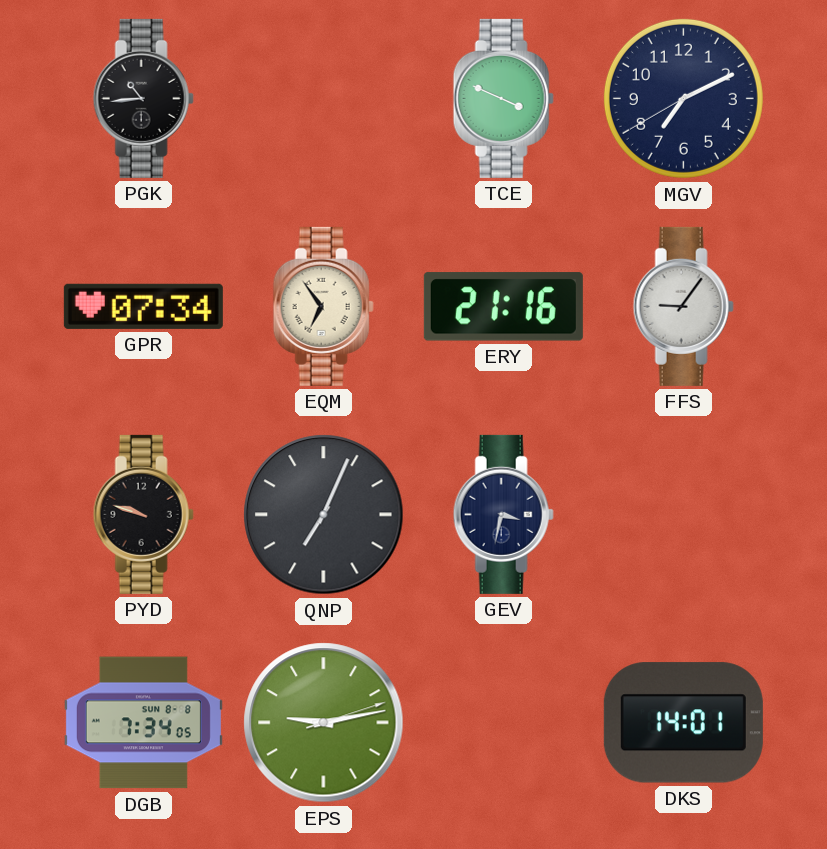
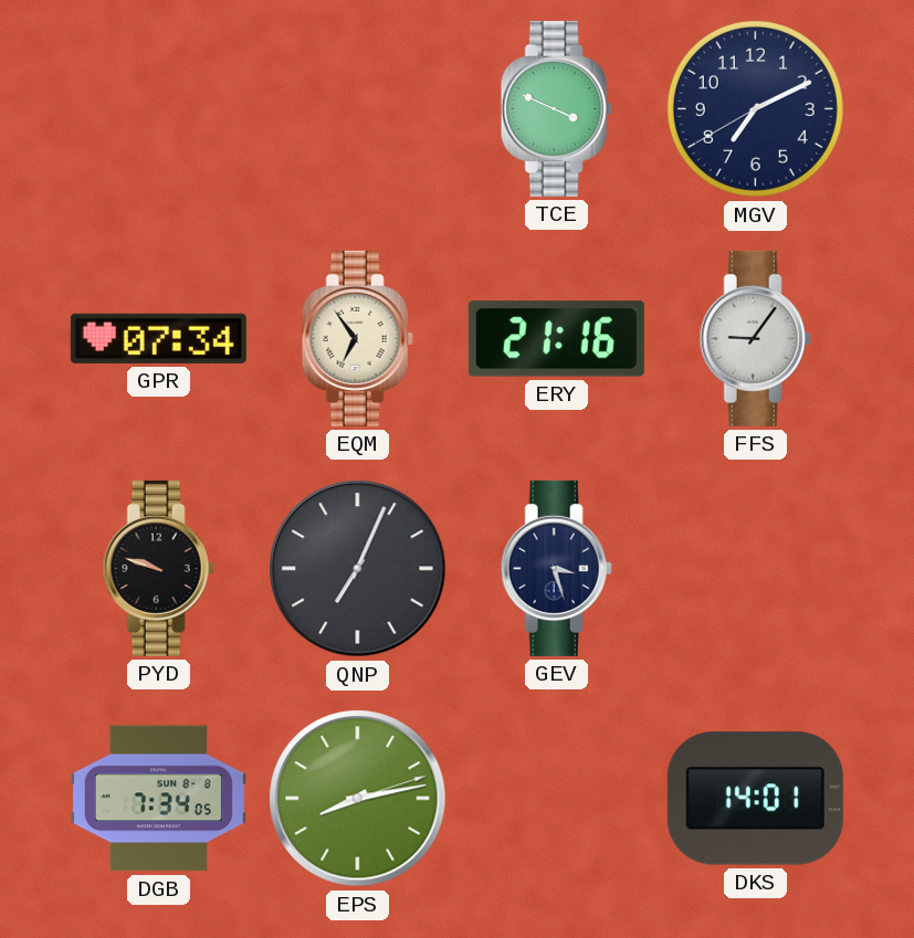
PGK: 10:44 -> none (143, 98)
GEV: 3:32 -> 3:27 (556, 568)
EPS: 9:13 -> 8:13 (358, 799)
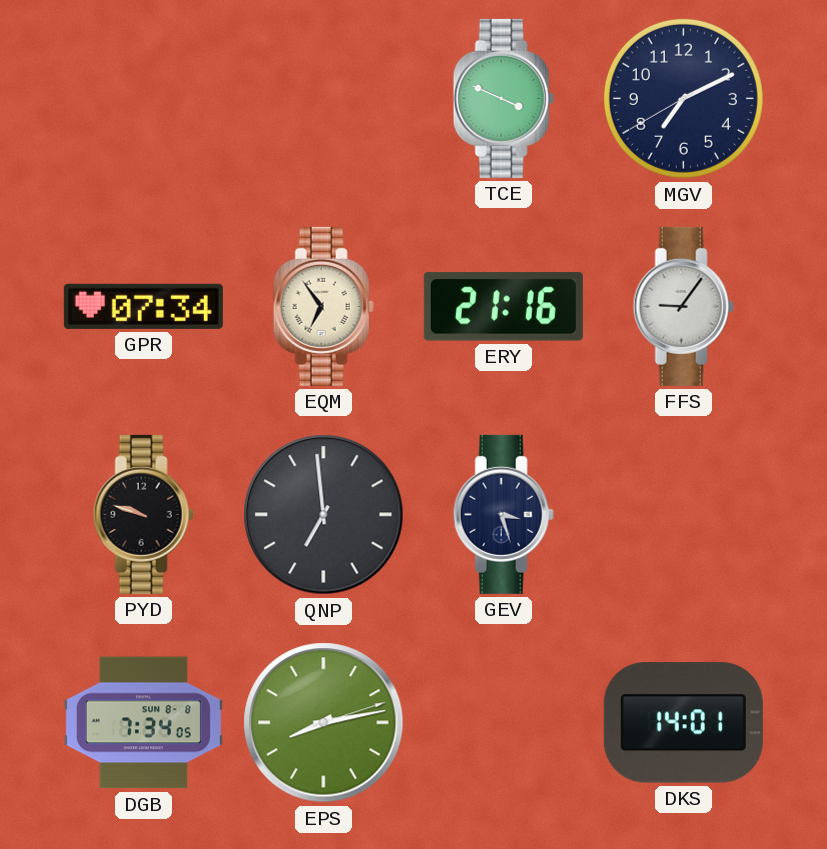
QNP: 7:04 -> 6:59 (324, 515)
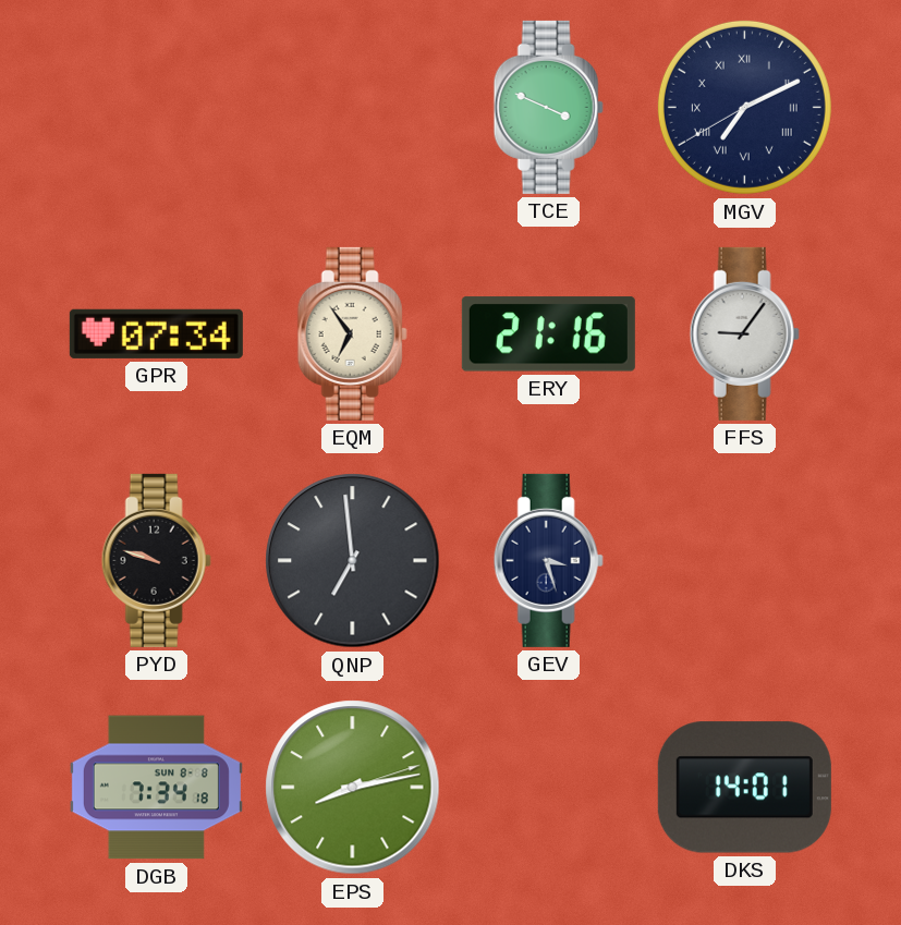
MGV numerals: Arabic -> Roman (744, 107)
DGB: 7:34:05 -> 7:34:18 (156, 788)
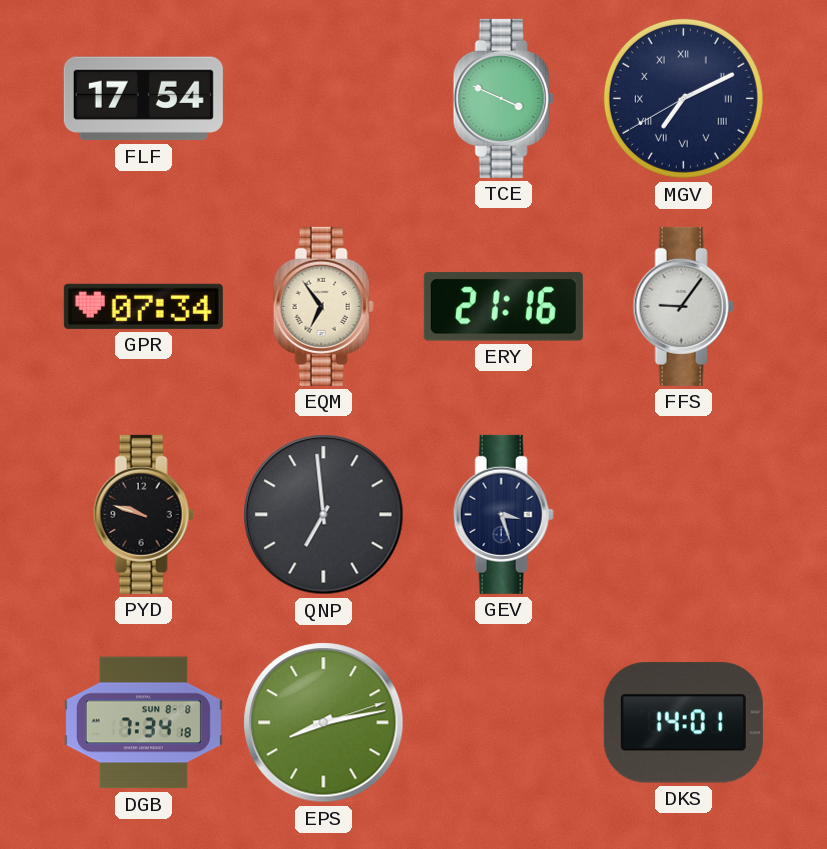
FLF: none -> 17:54 (143, 99)
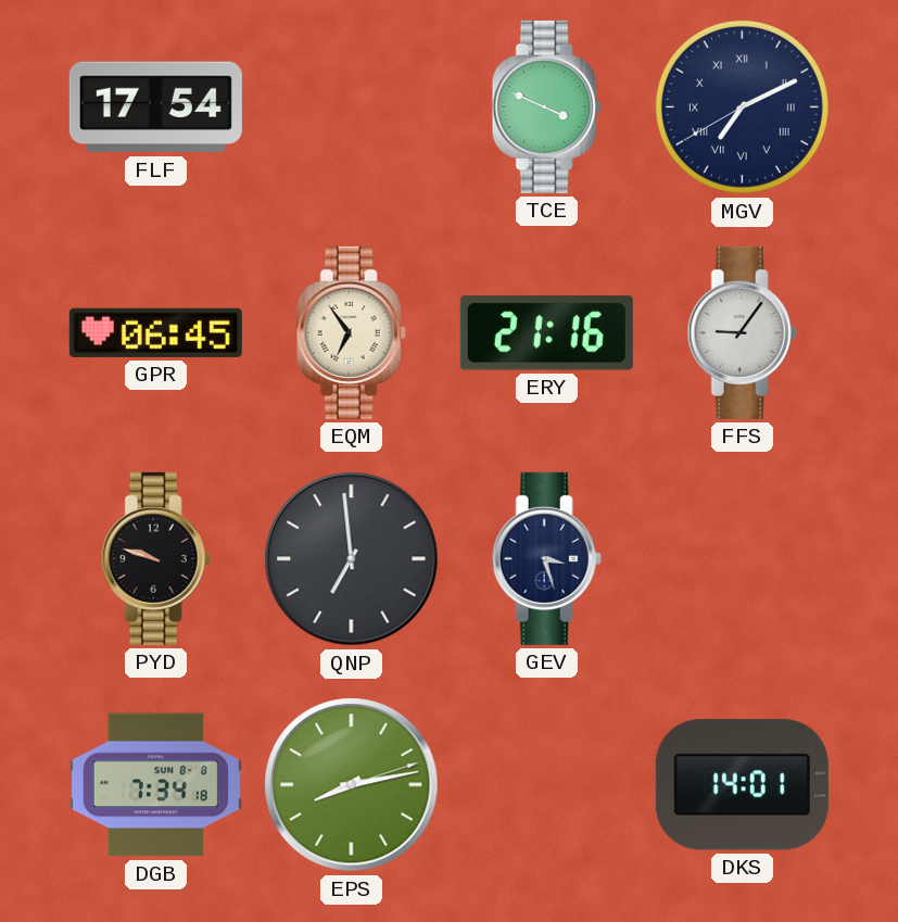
GPR: 07:34 -> 06:45 (155, 332)
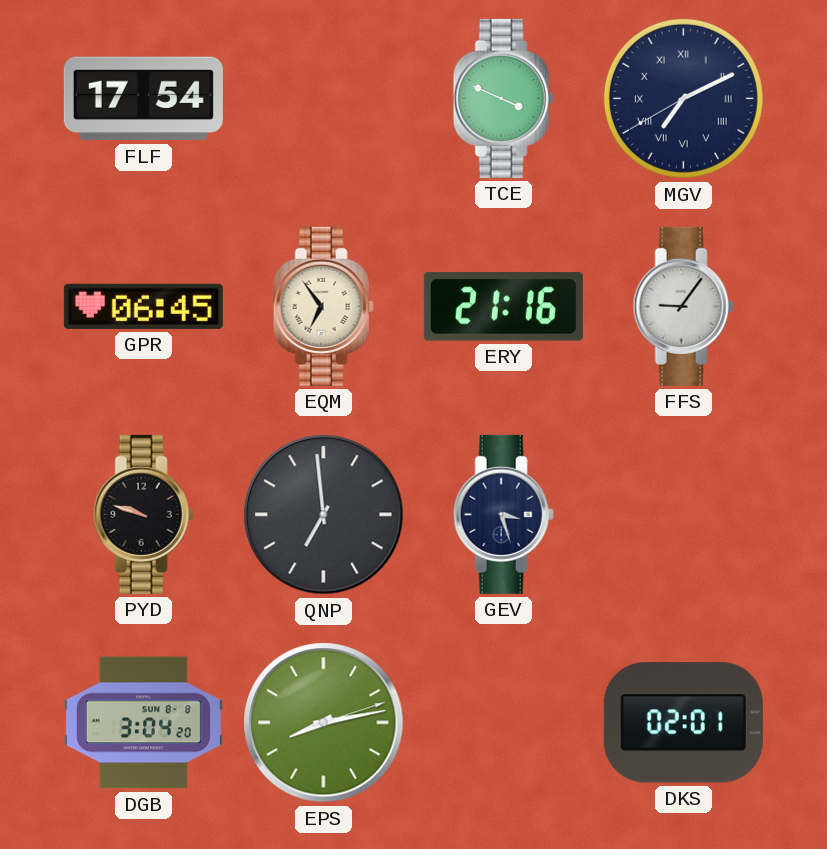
DGB: 7:34 -> 3:04 (143, 723)
DKS: 14:01 -> 02:01 (683, 723)
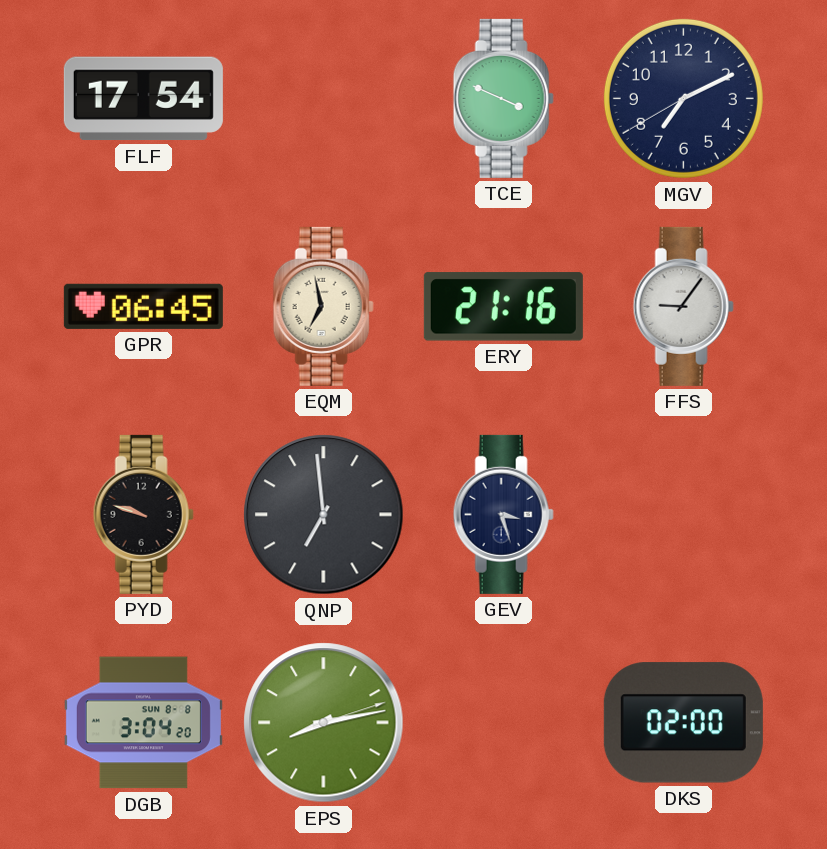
MGV numerals: Roman -> Arabic (683, 98)
EQM: 6:54 -> 6:58 (323, 306)
DKS: 02:01 -> 02:00 (683, 723)
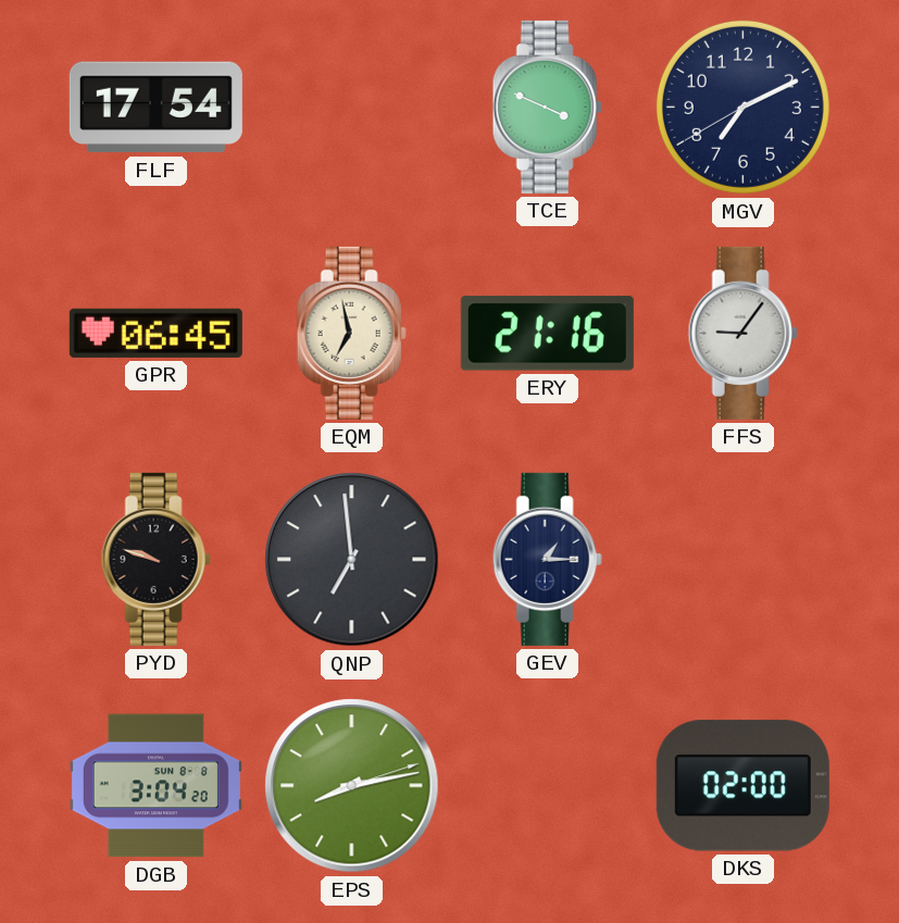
GEV: 3:27 -> 1:15 (547, 559)
